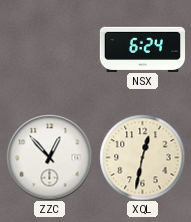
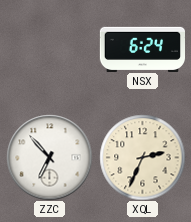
ZZC: 12:53 -> 6:53 (49, 157)
XQL: 12:32 -> 2:34 (142, 157)
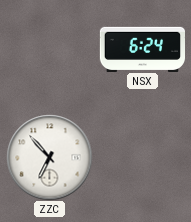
XQL: 2:34 -> none (142, 157)
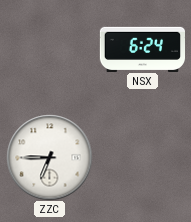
ZZC: 6:53 -> 6:45 (49, 157)
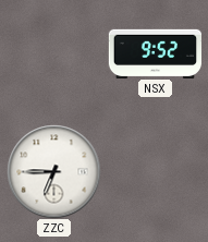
NSX: 6:24 -> 9:52 (155, 53)
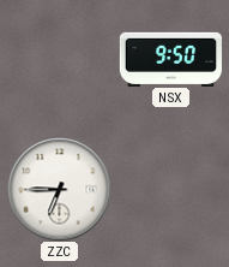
NSX: 9:52 -> 9:50 (170, 59)
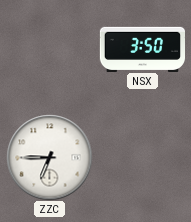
NSX: 9:50 -> 3:50 (142, 49)
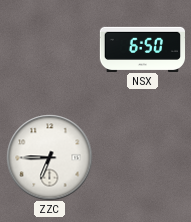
NSX: 3:50 -> 6:50 (142, 49)
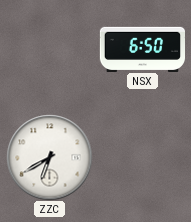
ZZC: 6:45 -> 6:40 (49, 157)
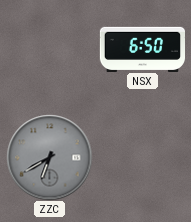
ZZC dial: white -> grey (49, 157)
